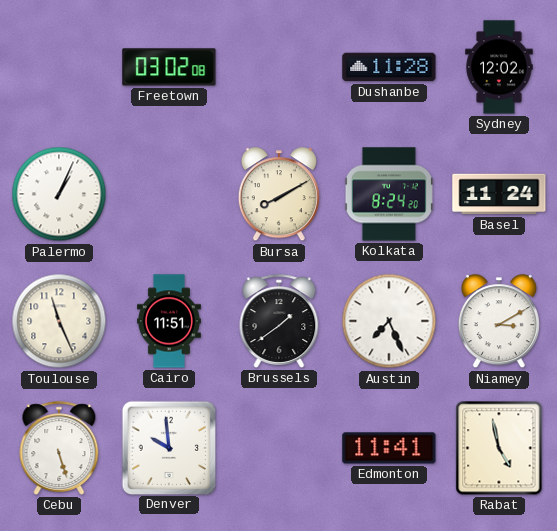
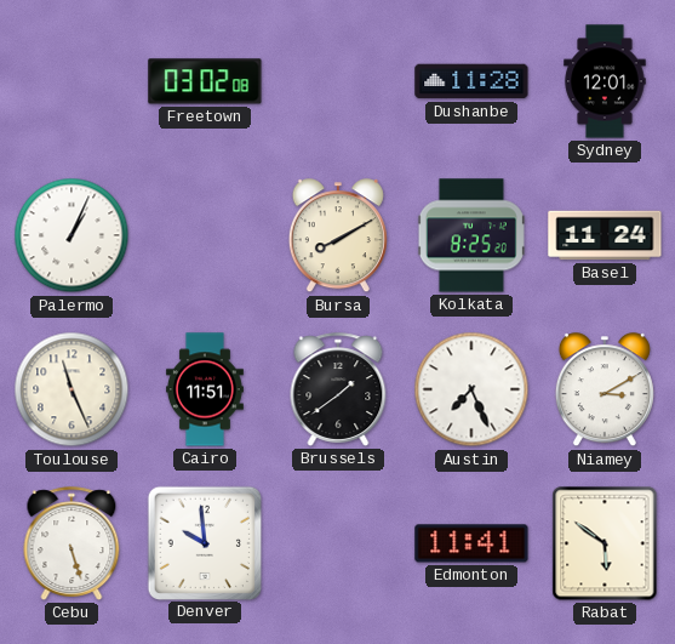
Sydney: 12:02 -> 12:01 (605, 81)
Kolkata: 8:24 -> 8:25 (471, 235)
Rabat: 4:58 -> 5:51 (605, 543)
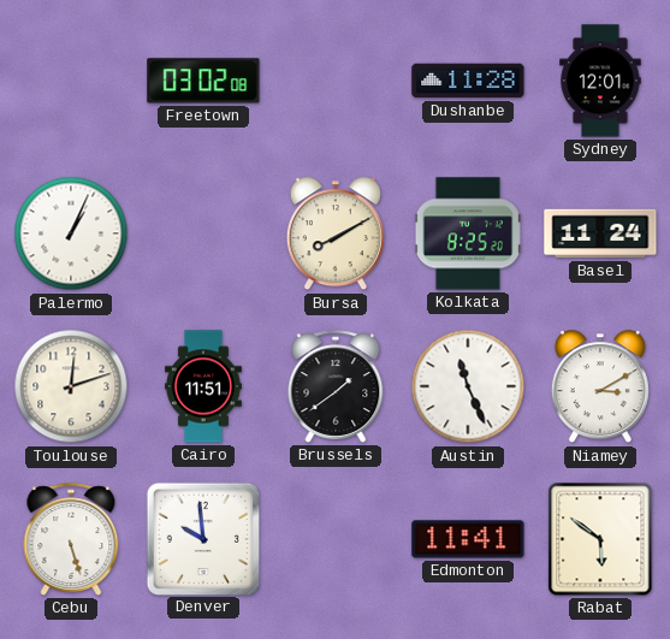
Toulouse: 11:26 -> 12:12 (71, 386)
Austin: 7:26 -> 11:26 (468, 386)
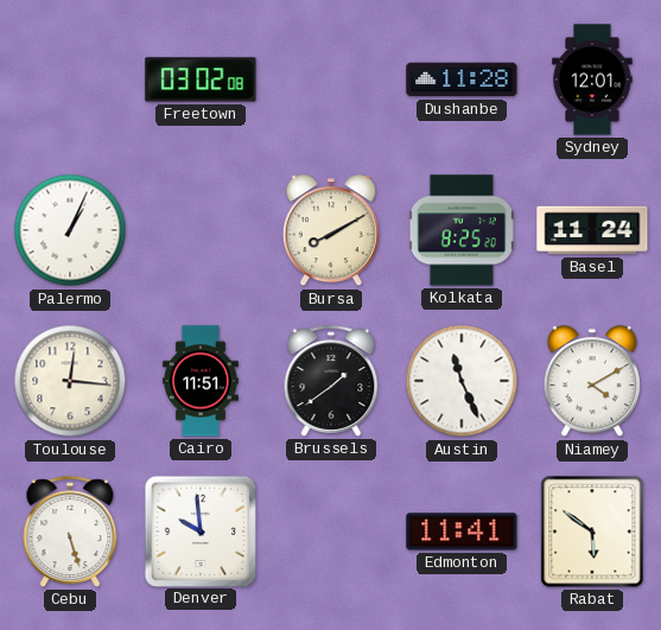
Toulouse: 12:12 -> 12:16 (70, 381)
Niamey: 3:10 -> 4:10 (592, 382)
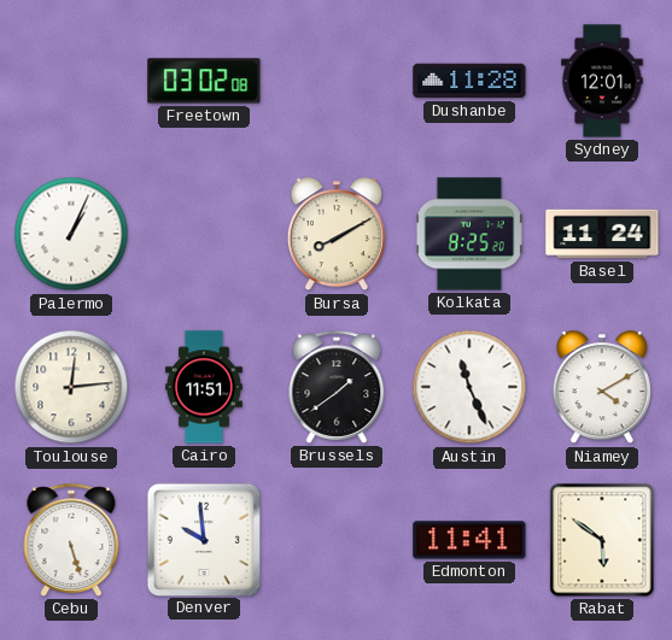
Toulouse: 12:16 -> 12:14 (71, 387)
